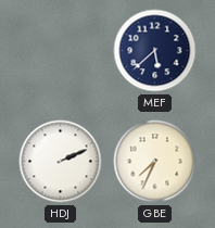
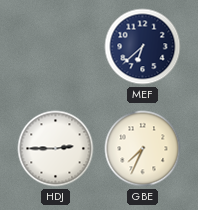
MEF: 5:38 -> 6:38 (143, 47)
HDJ: 2:11 -> 2:45 (56, 149)
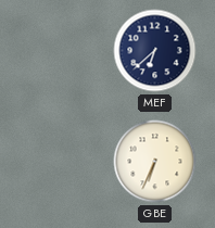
HDJ: 2:45 -> none (56, 149)
GBE: 7:34 -> 6:34 (155, 162)
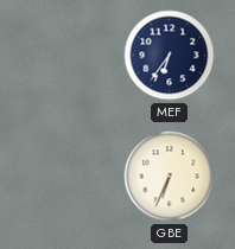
MEF: 6:38 -> 6:36 (170, 56)
